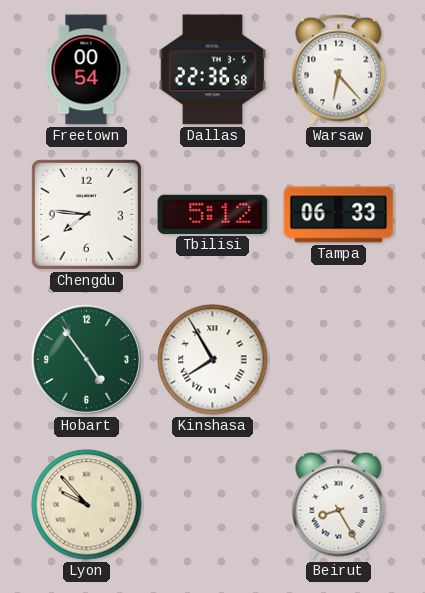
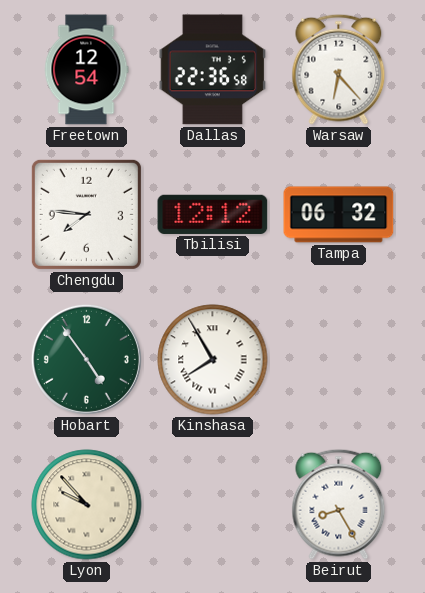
Freetown: 00:54 -> 12:54 (86, 70)
Tbilisi: 5:12 -> 12:12 (213, 214)
Tampa: 06:33 -> 06:32 (339, 215)
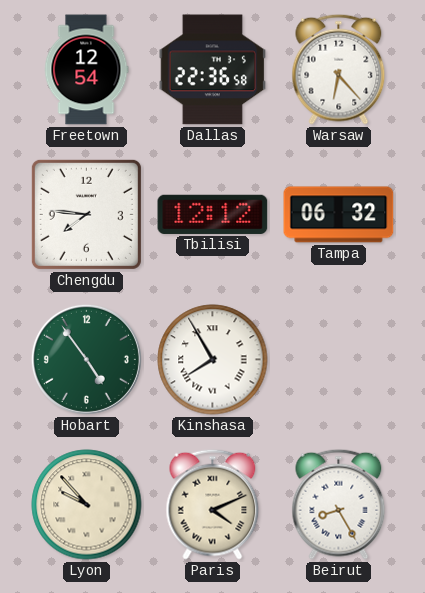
Paris: none -> 4:11 (213, 504)
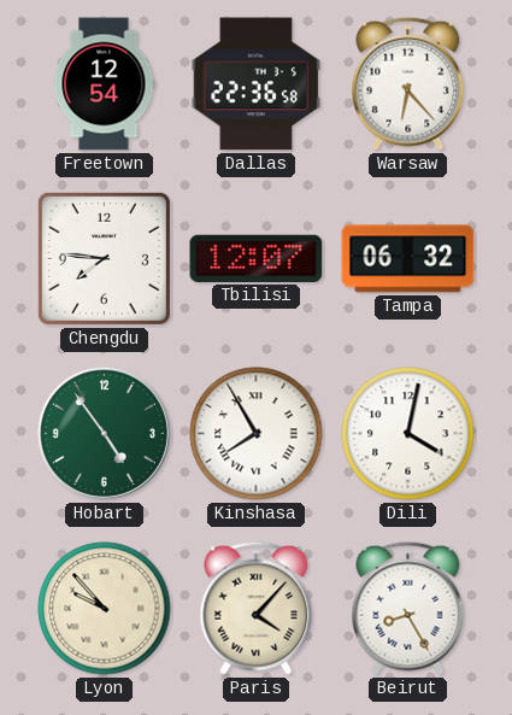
Tbilisi: 12:12 -> 12:07 (257, 258)
Dili: none -> 4:02 (408, 434)
Paris: 4:11 -> 4:07 (257, 608)
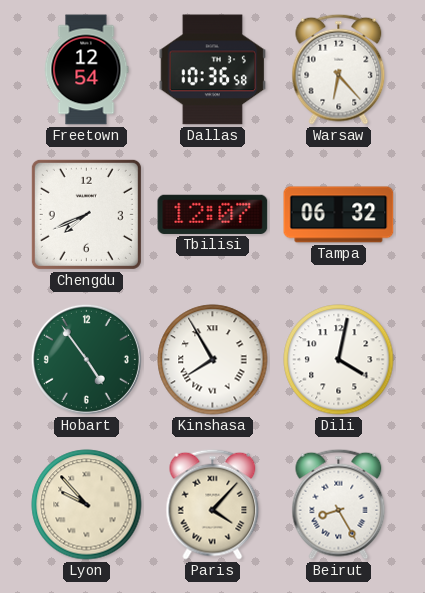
Dallas: 22:36 -> 10:36 (213, 70)
Chengdu: 7:46 -> 7:41 (86, 214)
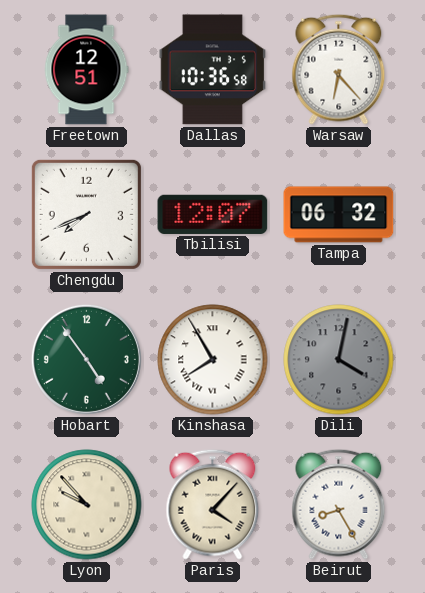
Freetown: 12:54 -> 12:51 (86, 70)
Dili dial: white -> grey (339, 360)
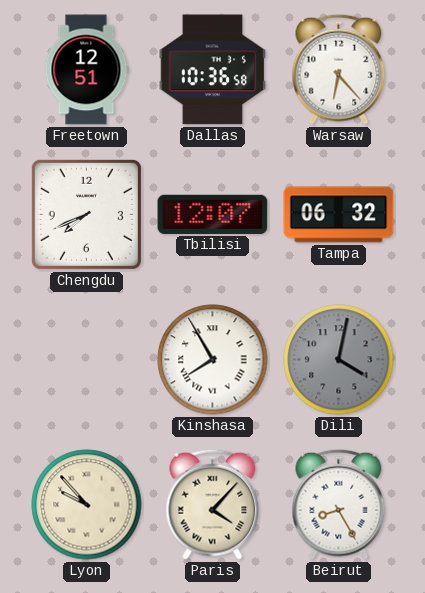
Hobart: 4:54 -> none (86, 359)
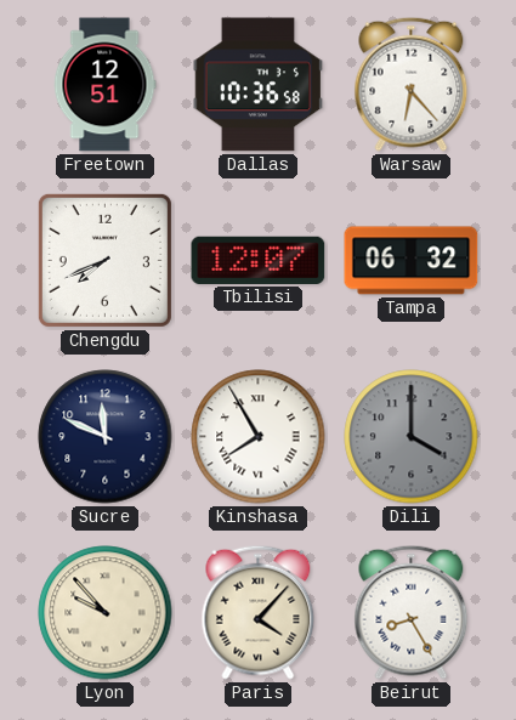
Sucre: none -> 11:49 (106, 437)
Dili: 4:02 -> 4:00 (412, 437)
